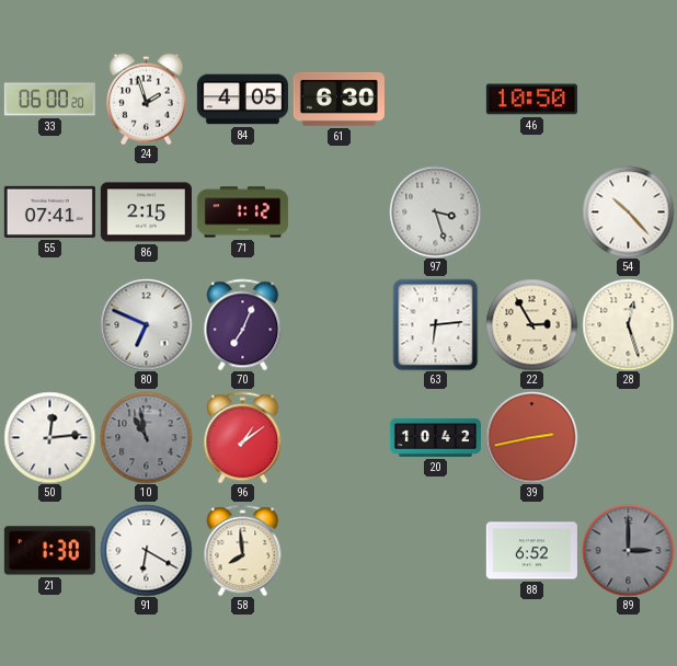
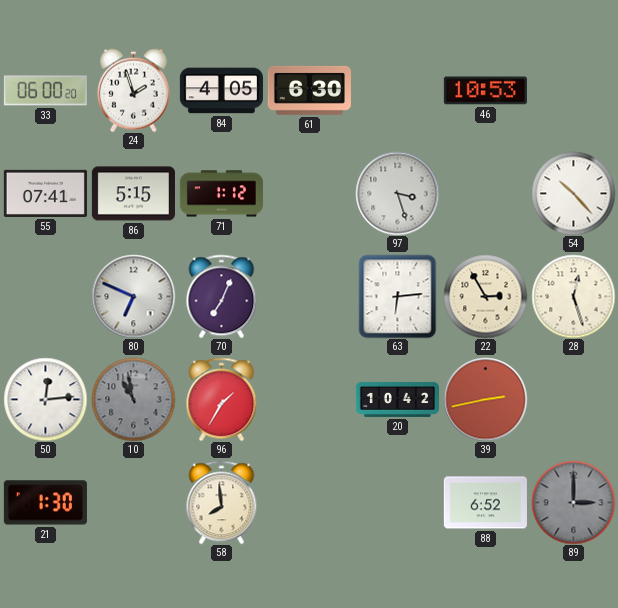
46: 10:50 -> 10:53 (485, 91)
86: 2:15 -> 5:15 (133, 194)
96: 1:09 -> 1:35 (222, 399)
91: 6:20 -> none (146, 550)
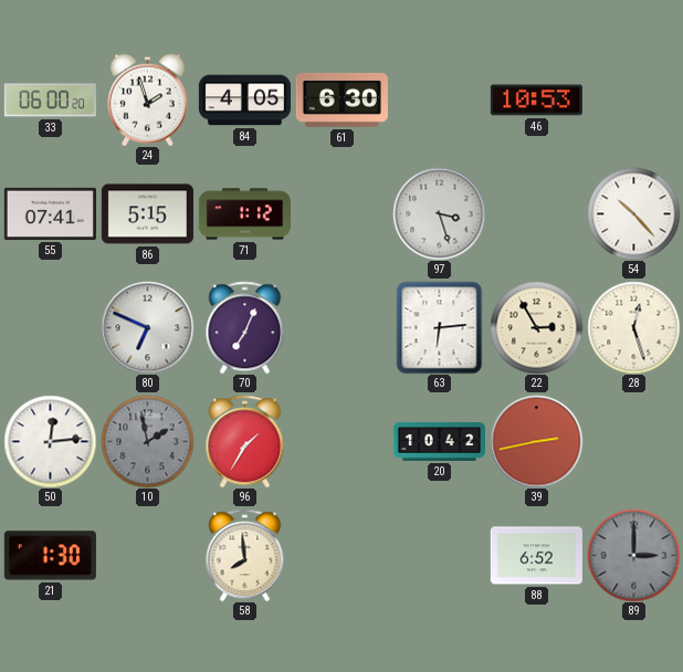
10: 10:58 -> 1:58 (147, 441)
